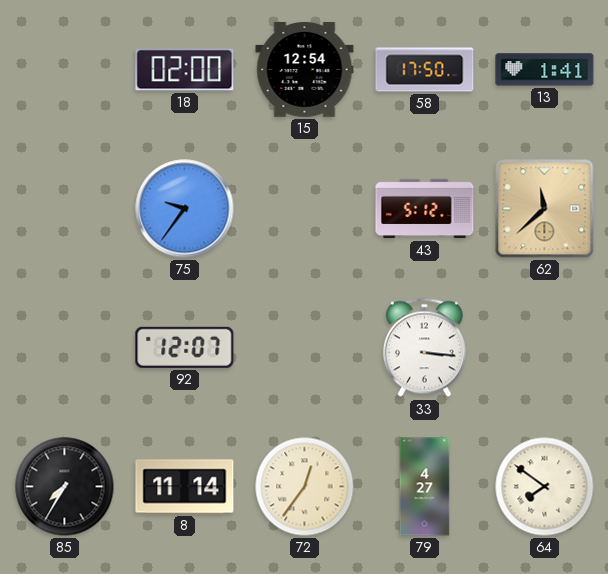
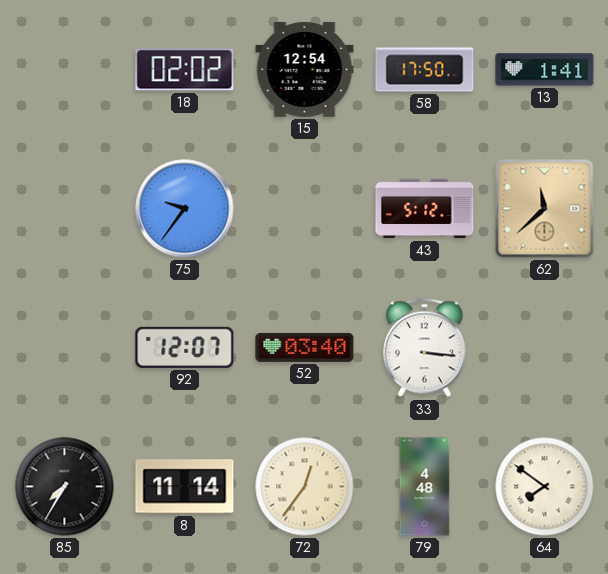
18: 02:00 -> 02:02 (185, 70)
52: none -> 03:40 (305, 347)
79: 4:27 -> 4:48 (425, 487)
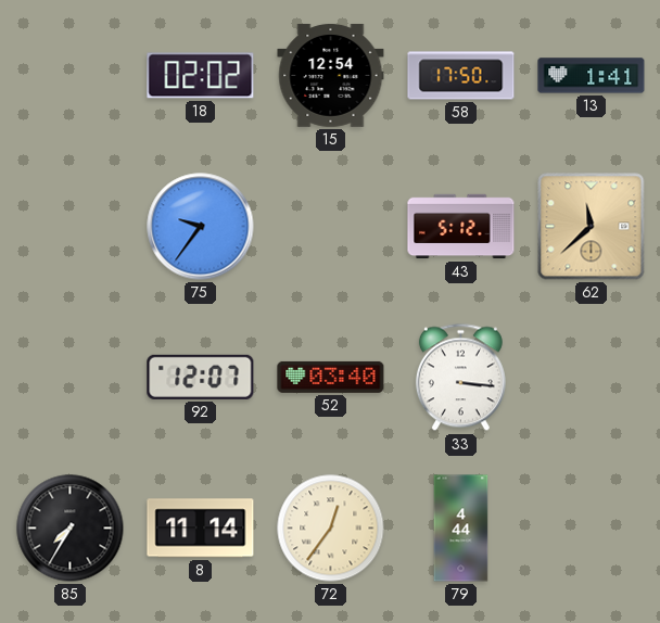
79: 4:48 -> 4:44 (461, 529)
64: 7:51 -> none (545, 487)
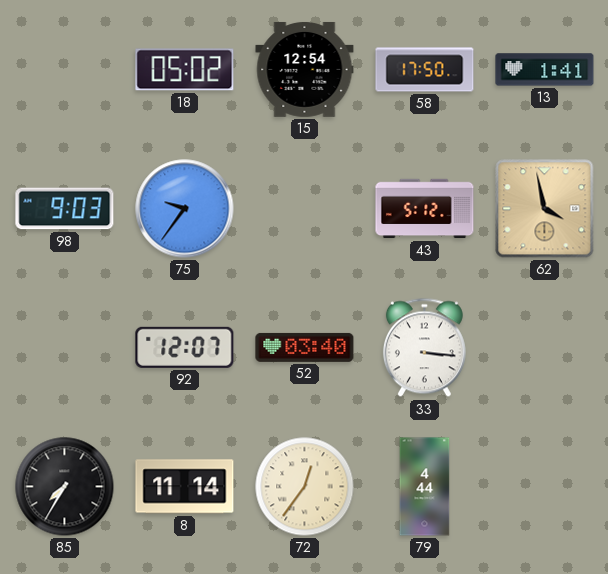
18: 02:02 -> 05:02 (185, 70)
98: none -> 9:03 (65, 209)
62: 11:38 -> 3:58 (545, 209)
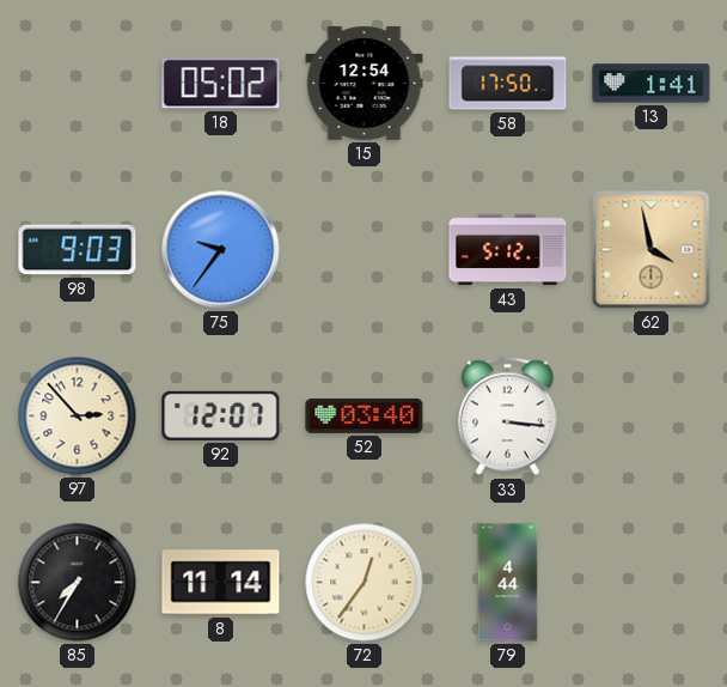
97: none -> 2:53 (78, 417)
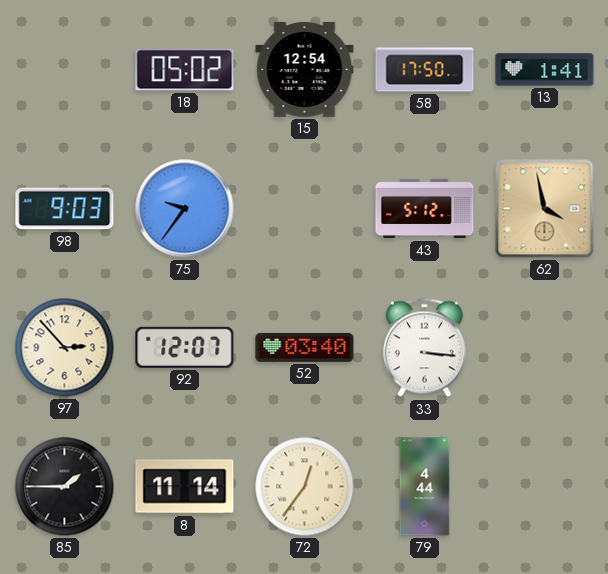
85: 7:35 -> 1:45 (65, 487)
